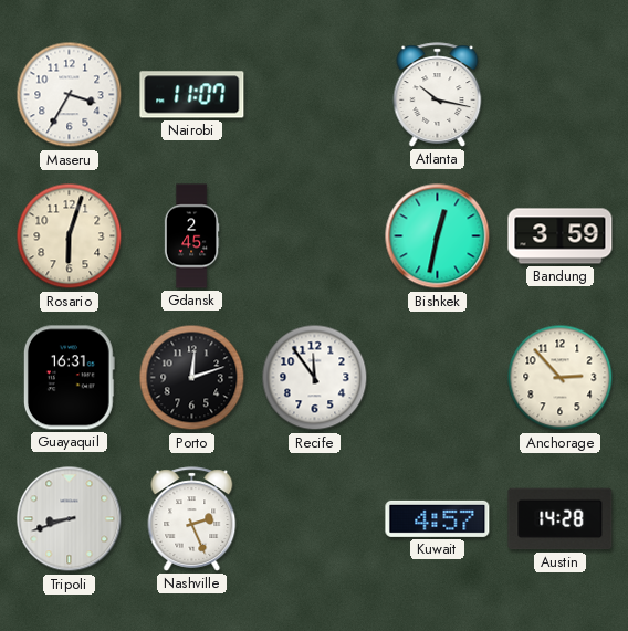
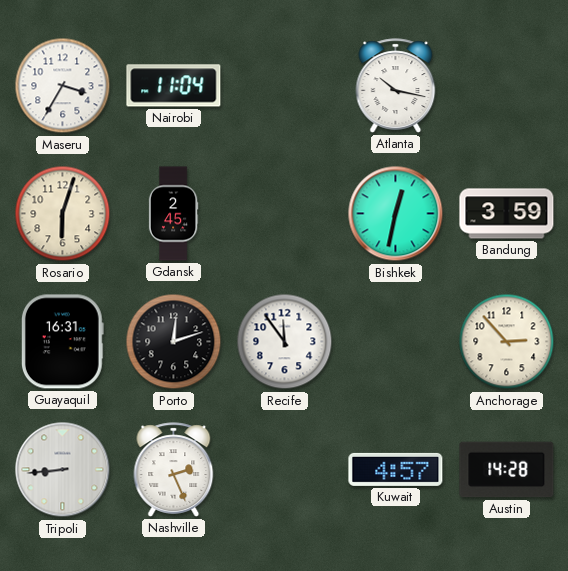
Nairobi: 11:07 -> 11:04 (174, 86)
Tripoli: 8:42 -> 8:44 (63, 470)
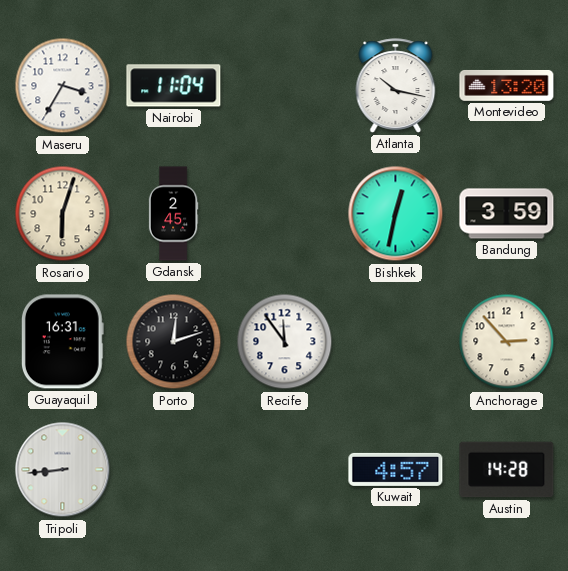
Montevideo: none -> 13:20 (507, 85)
Nashville: 2:26 -> none (174, 470)
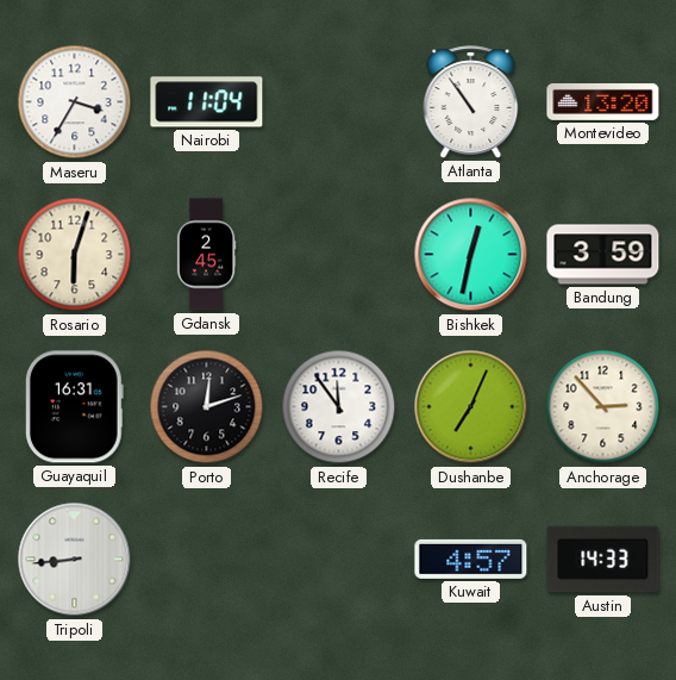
Atlanta: 10:17 -> 10:54 (471, 102)
Dushanbe: none -> 7:04 (471, 407)
Austin: 14:28 -> 14:33 (603, 560)
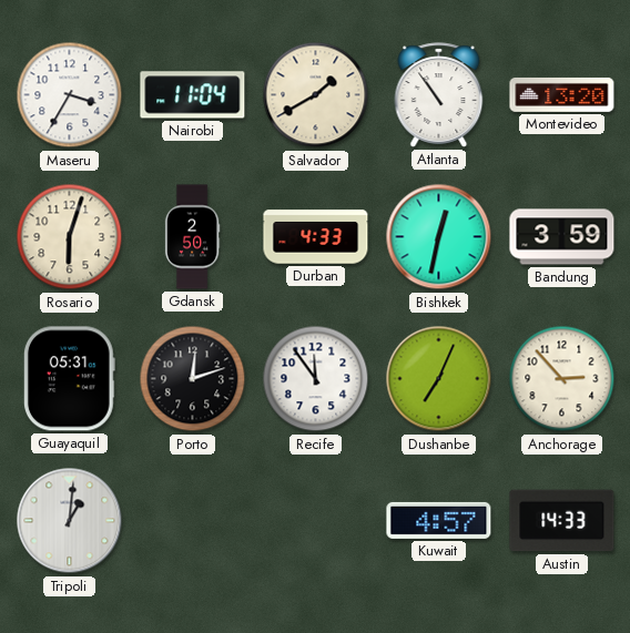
Salvador: none -> 1:40 (316, 95)
Gdansk: 2:45 -> 2:50 (192, 237)
Durban: none -> 4:33 (316, 237)
Guayaquil: 16:31 -> 05:31 (69, 379)
Tripoli: 8:44 -> 1:01 (70, 521)
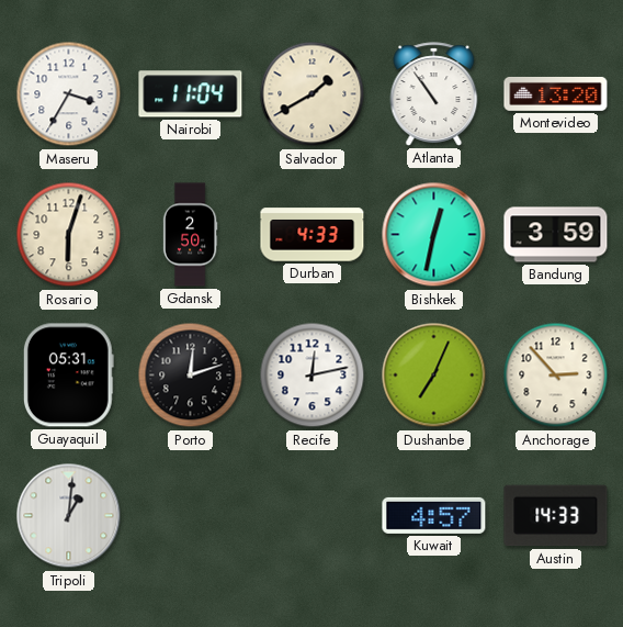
Recife: 11:54 -> 12:13 (313, 376)
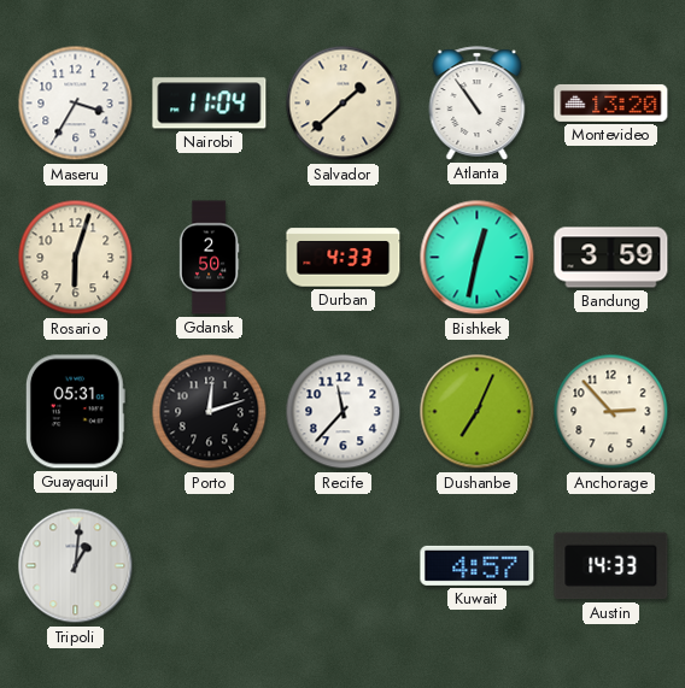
Salvador: 1:40 -> 1:38 (344, 104)
Recife: 12:13 -> 11:37 (344, 412)
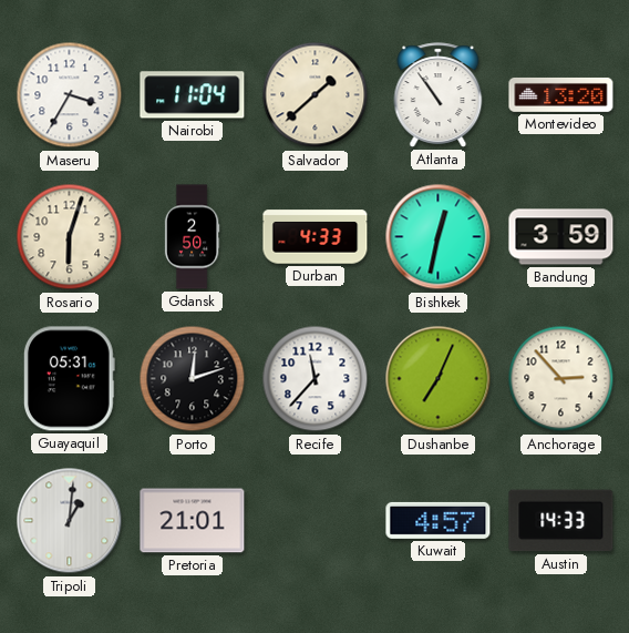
Pretoria: none -> 21:01 (193, 521)
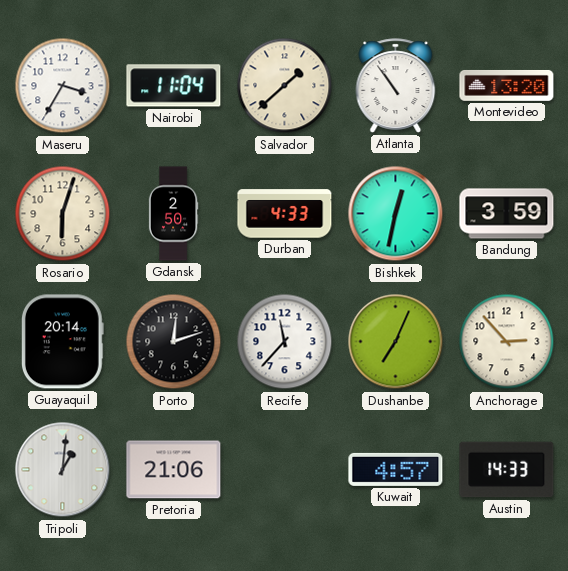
Guayaquil: 05:31 -> 20:14 (62, 342)
Pretoria: 21:01 -> 21:06 (174, 470)
